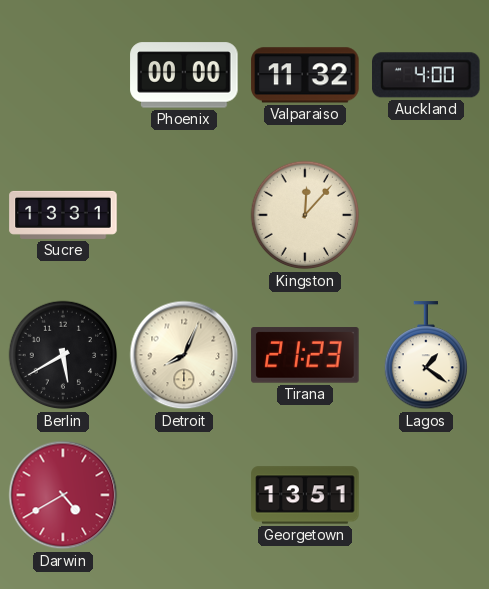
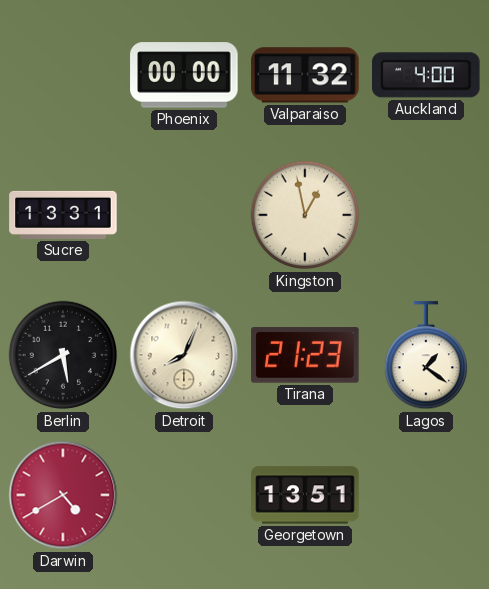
Kingston: 12:07 -> 12:58 (305, 215)
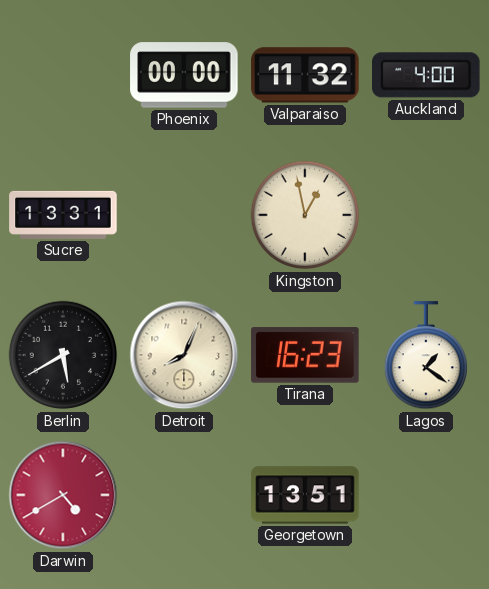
Tirana: 21:23 -> 16:23 (305, 355)
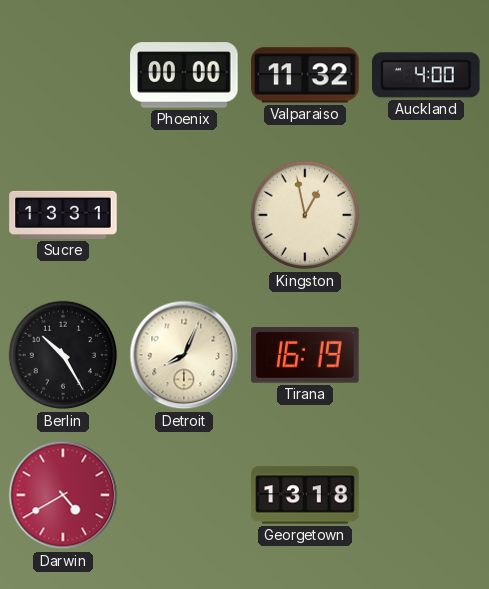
Berlin: 5:40 -> 10:25 (63, 355)
Tirana: 16:23 -> 16:19 (305, 355)
Lagos: 1:21 -> none (425, 356)
Georgetown: 13:51 -> 13:18 (305, 495)
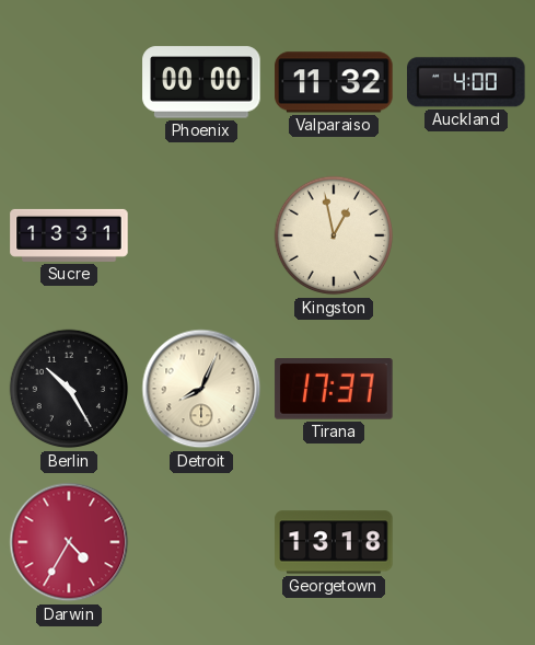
Tirana: 16:19 -> 17:37 (334, 389)
Darwin: 4:40 -> 4:35 (69, 542)
